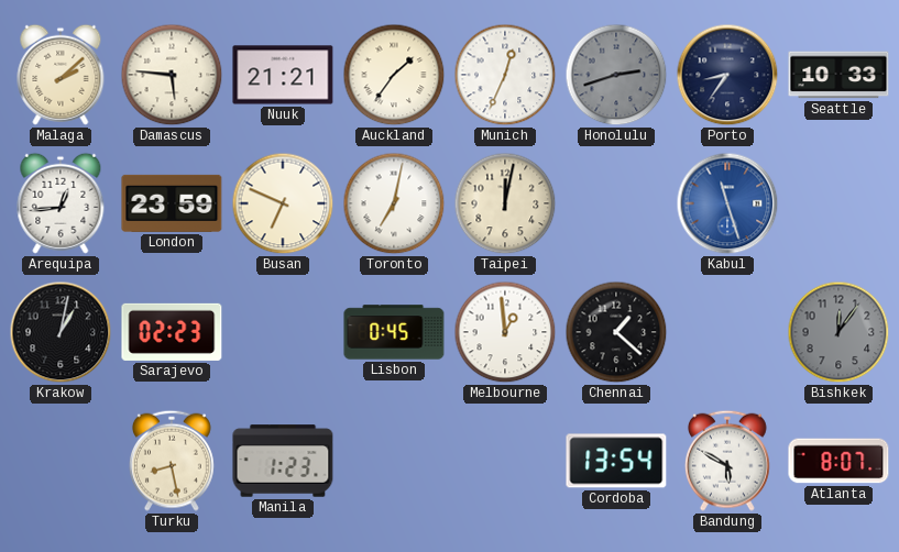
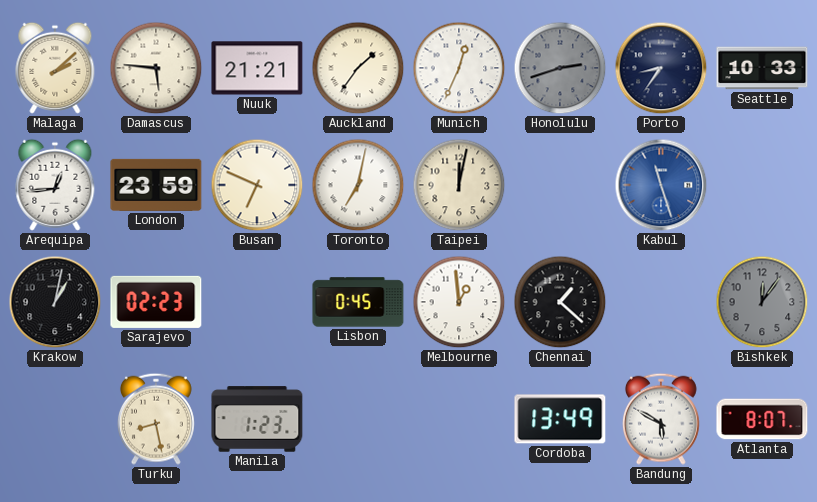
Cordoba: 13:54 -> 13:49 (560, 419)
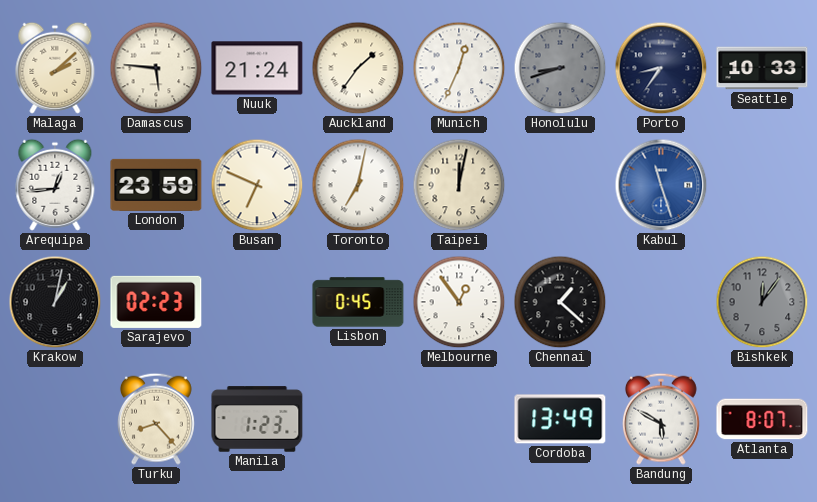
Nuuk: 21:21 -> 21:24 (257, 68)
Honolulu: 2:42 -> 8:42 (560, 68)
Melbourne: 12:59 -> 12:54 (459, 302)
Turku: 8:28 -> 8:23 (156, 419)
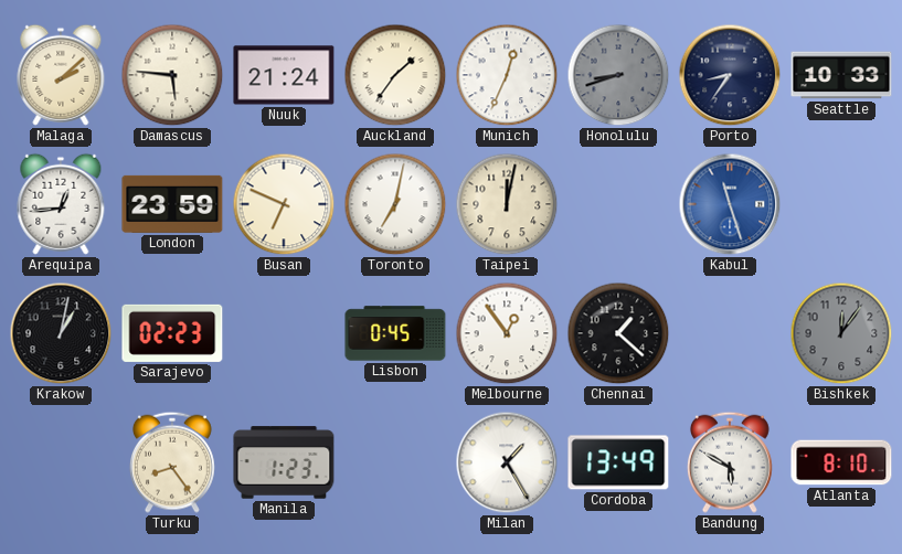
Turku: 8:23 -> 8:24 (172, 462)
Milan: none -> 1:25 (507, 462)
Atlanta: 8:07 -> 8:10 (841, 462)
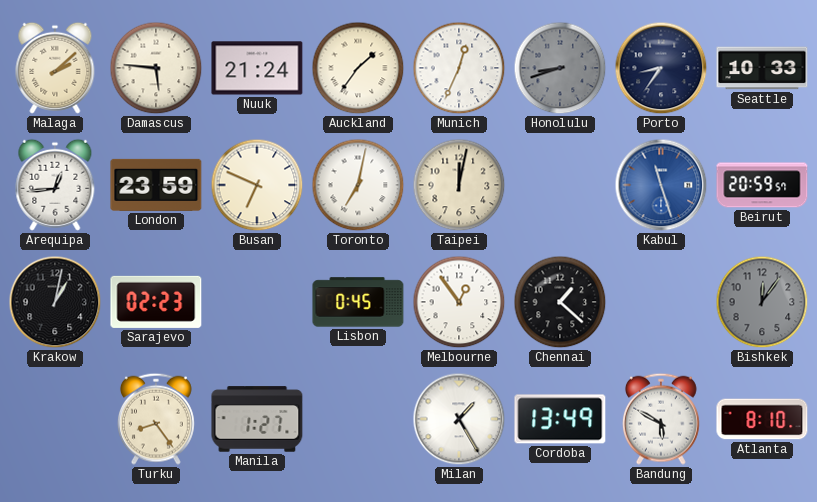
Beirut: none -> 20:59 (762, 185)
Manila: 1:23 -> 1:27 (257, 419)
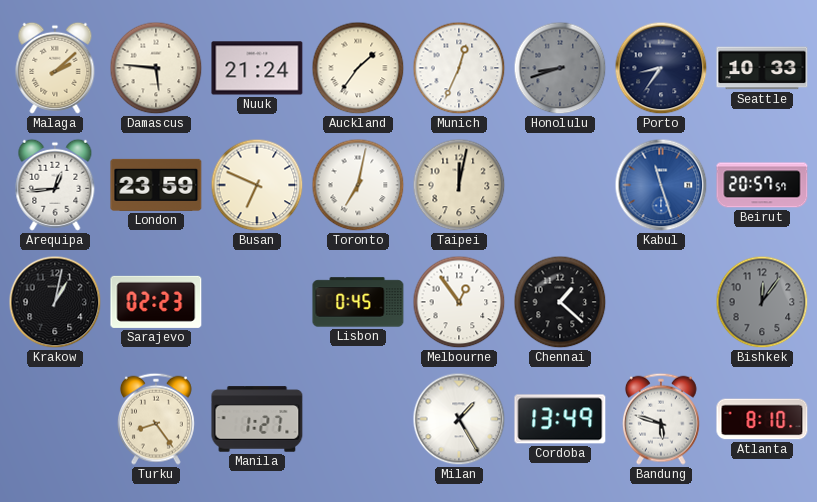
Beirut: 20:59 -> 20:57 (762, 185)
Bandung: 5:50 -> 5:48 (661, 419)
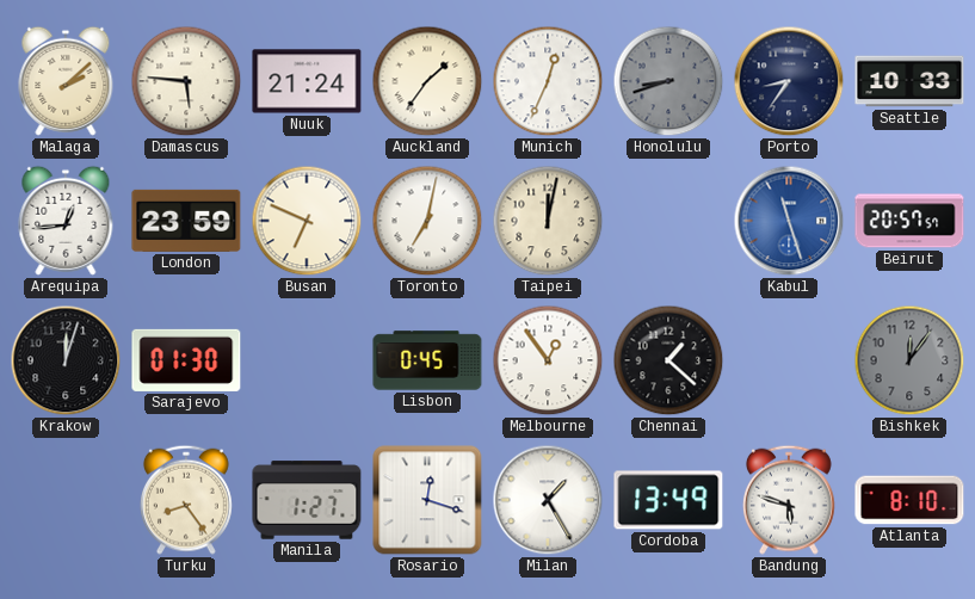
Krakow: 1:02 -> 12:03 (66, 360)
Sarajevo: 02:23 -> 01:30 (186, 360)
Rosario: none -> 12:18 (427, 500)
